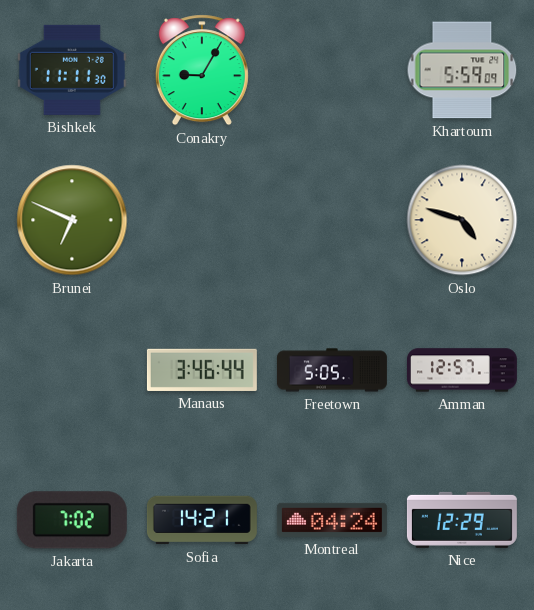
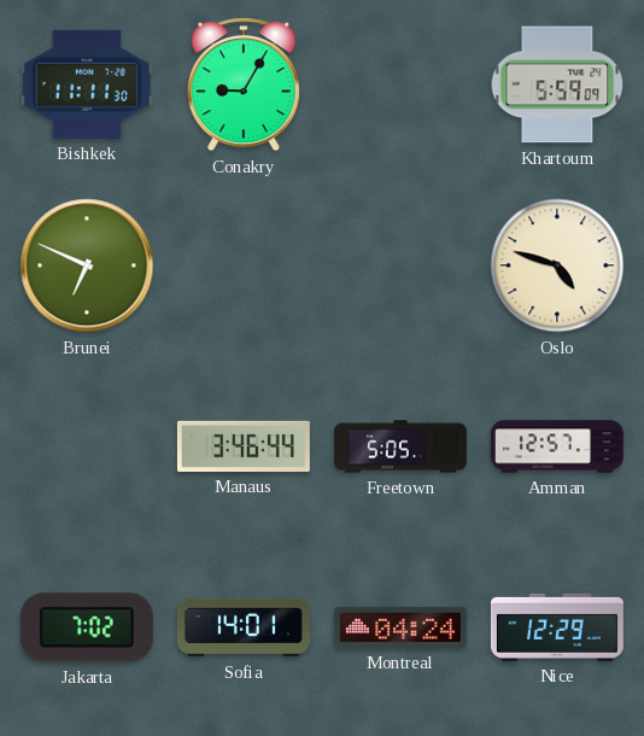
Sofia: 14:21 -> 14:01 (244, 627)
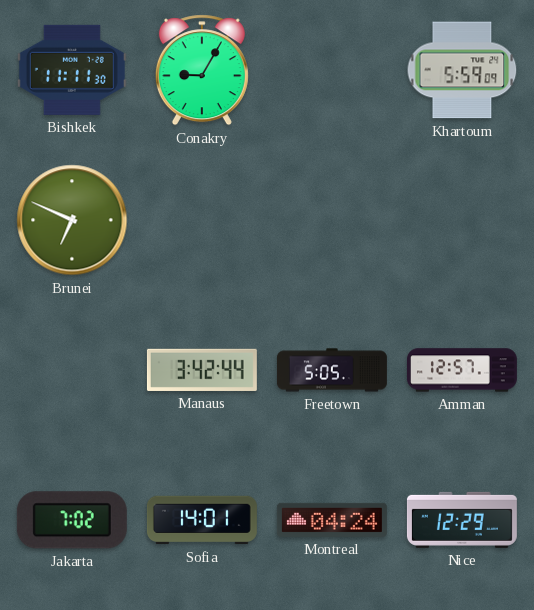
Oslo: 4:48 -> none (557, 265)
Manaus: 3:46 -> 3:42 (202, 370)
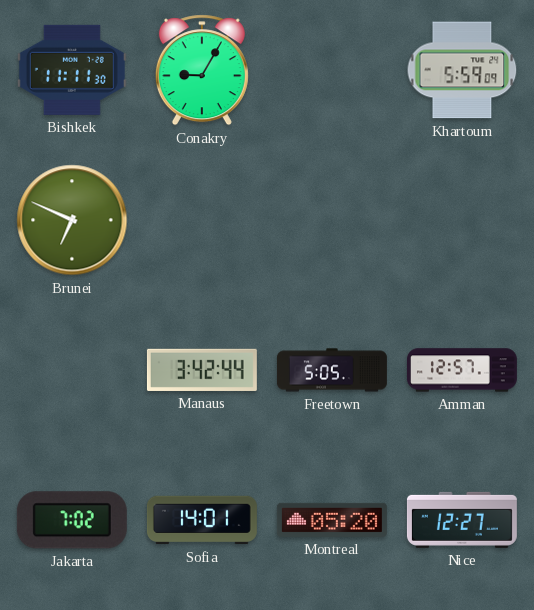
Montreal: 04:24 -> 05:20 (332, 520)
Nice: 12:29 -> 12:27 (462, 520)
